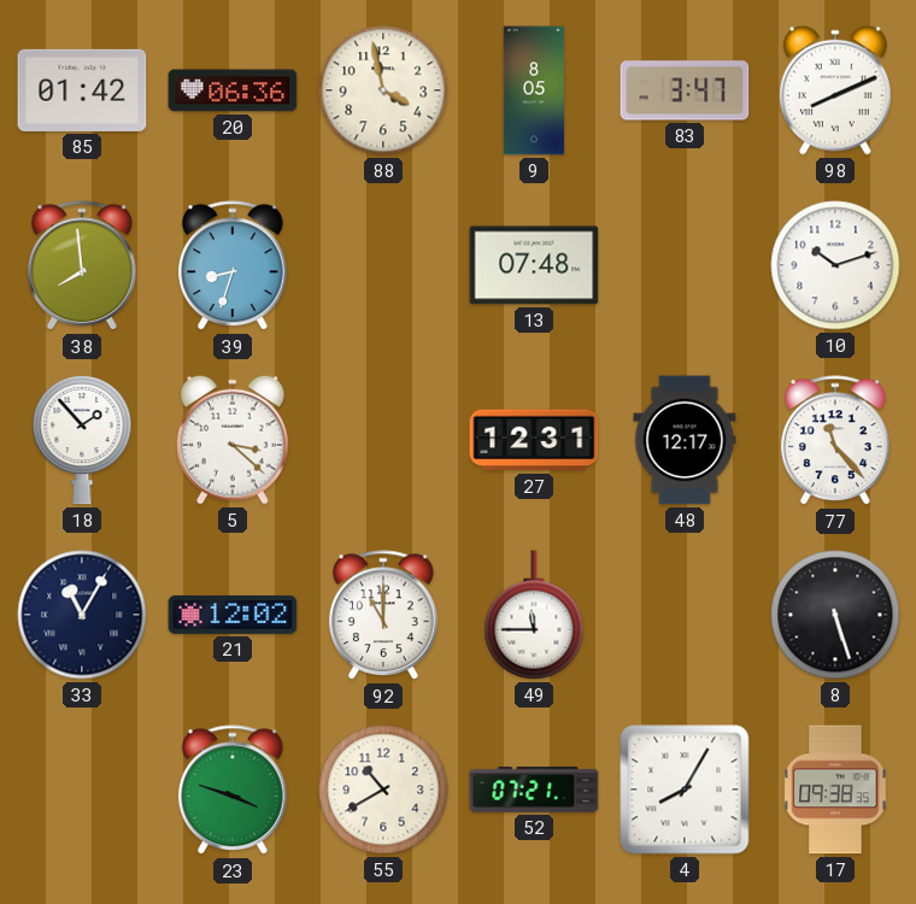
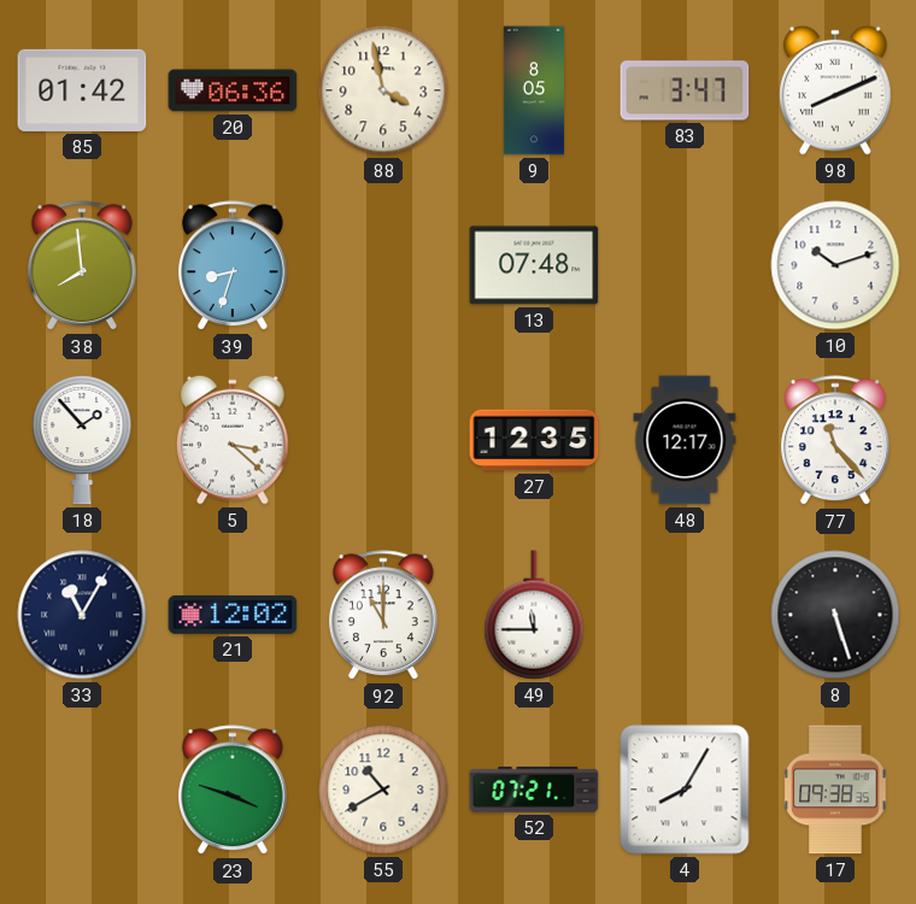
27: 12:31 -> 12:35 (534, 440)
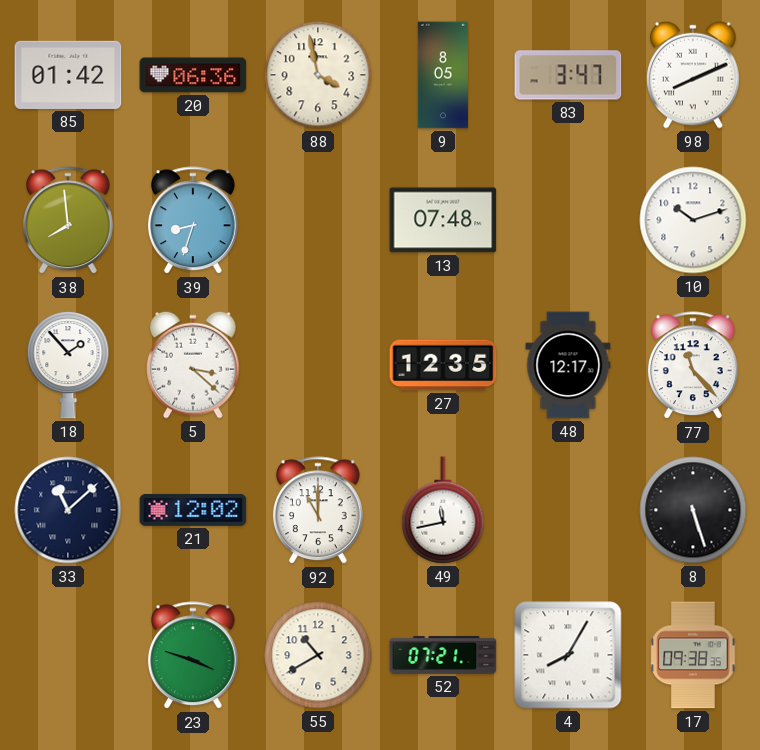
33: 11:05 -> 11:08 (68, 510)
49: 11:45 -> 11:43 (443, 510)
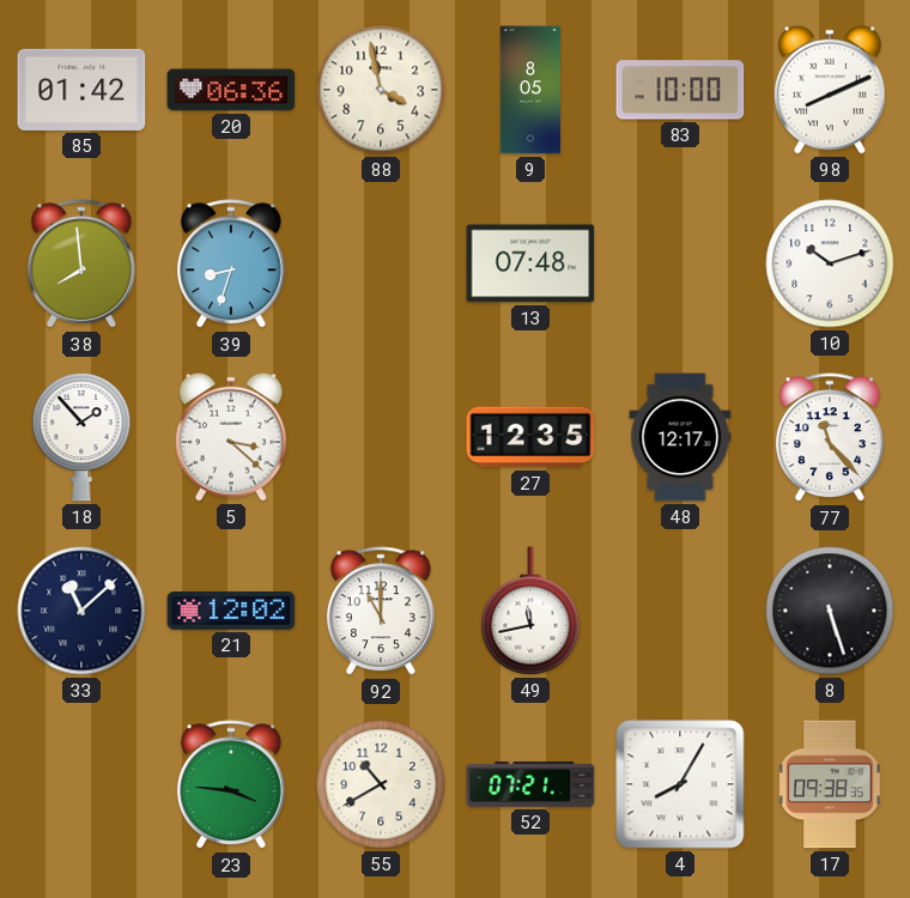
83: 3:47 -> 10:00 (680, 90)
23: 3:48 -> 3:46 (231, 785)
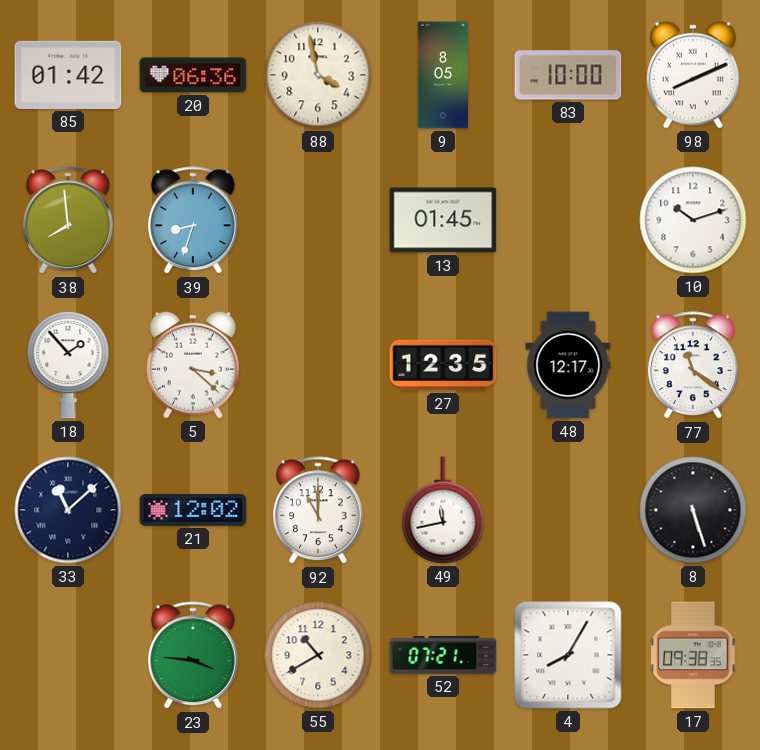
13: 07:48 -> 01:45 (443, 220)
77: 11:23 -> 11:21 (693, 366)
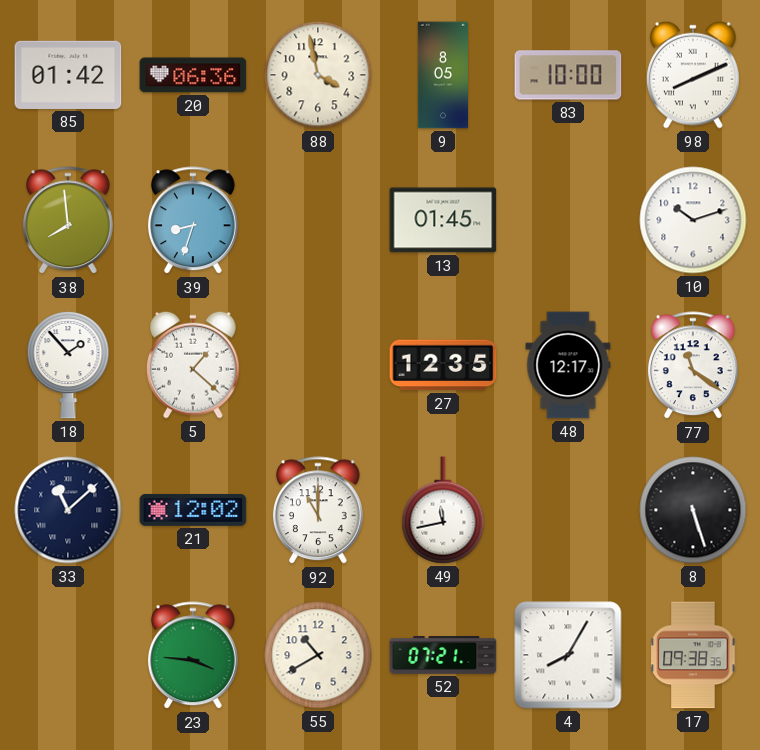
5: 3:22 -> 1:22 (193, 365)
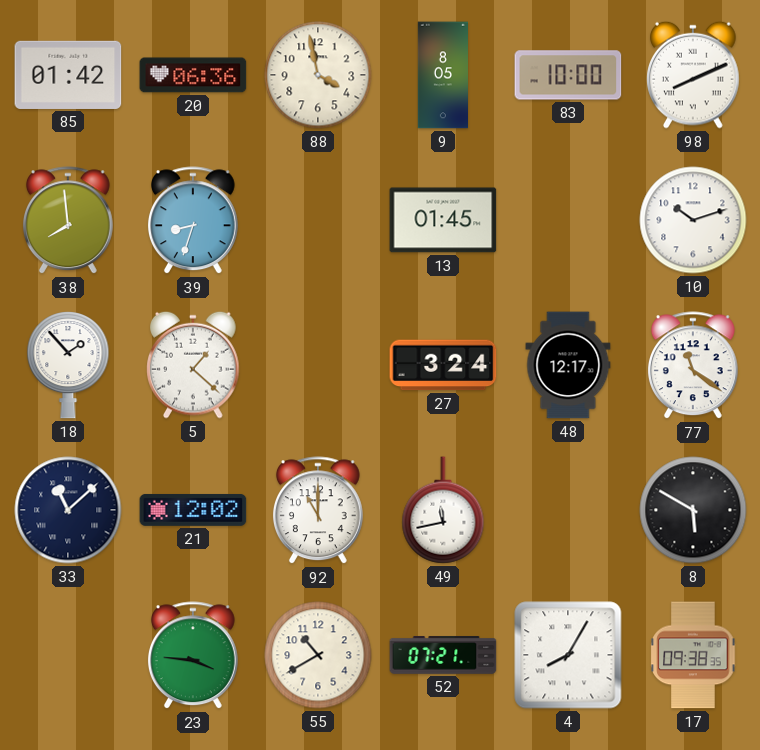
27: 12:35 -> 3:24 (443, 365)
8: 5:27 -> 5:50 (693, 510)
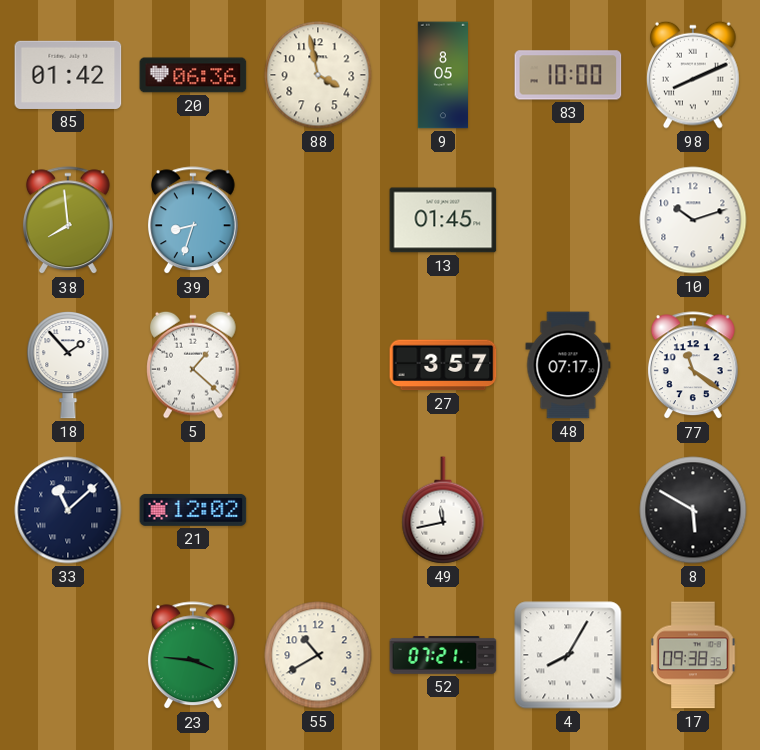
27: 3:24 -> 3:57 (443, 365)
48: 12:17 -> 07:17 (568, 365)
92: 11:00 -> none (318, 511)
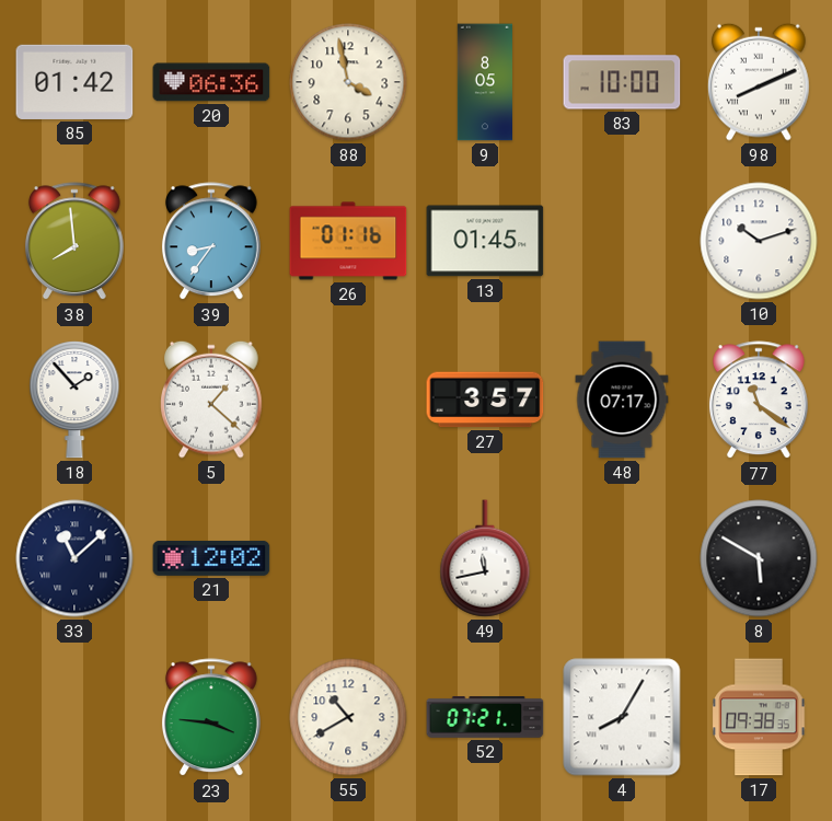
39: 8:33 -> 8:36 (211, 242)
26: none -> 01:16 (348, 241)
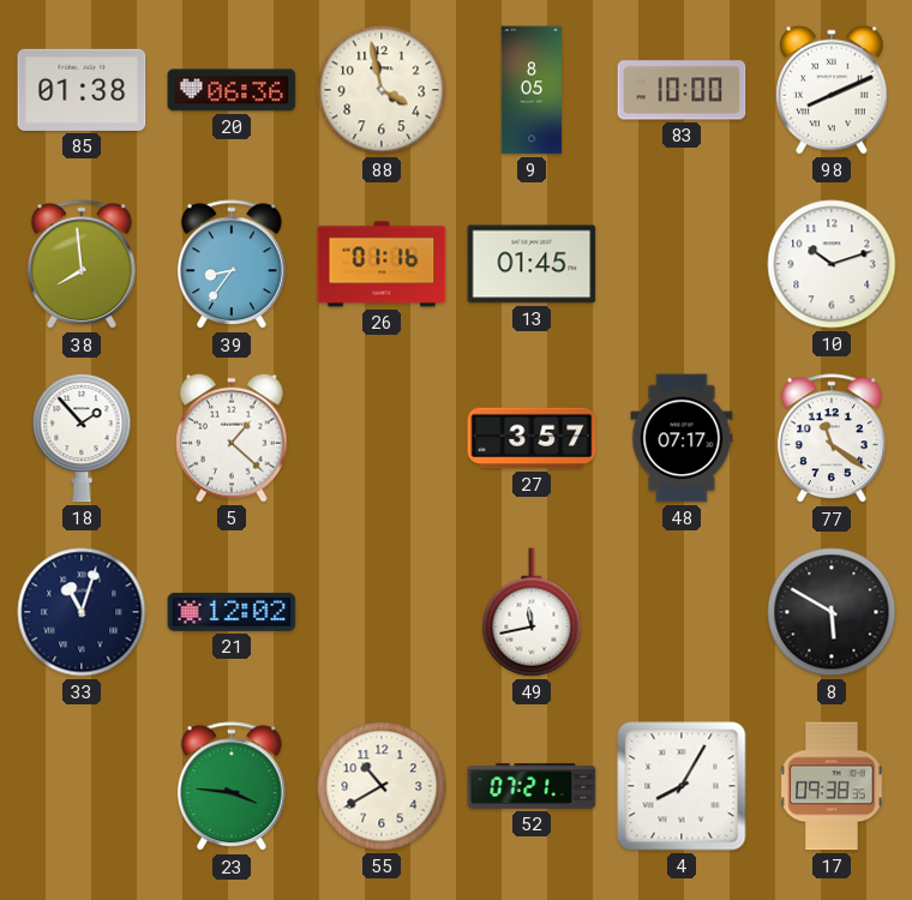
85: 01:42 -> 01:38 (82, 90)
33: 11:08 -> 11:03 (82, 612)
